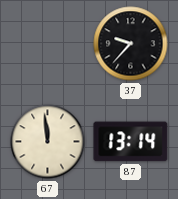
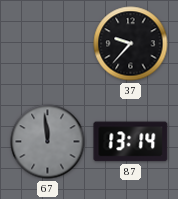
67 dial: cream -> grey (48, 142)
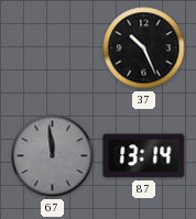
37: 9:37 -> 10:26 (144, 48)
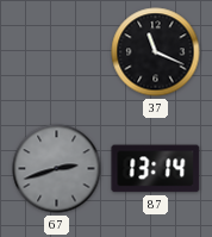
37: 10:26 -> 11:19 (156, 52)
67: 11:59 -> 2:42 (57, 169)
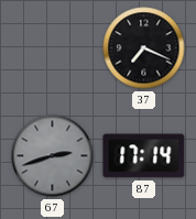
37: 11:19 -> 7:19 (144, 48)
87: 13:14 -> 17:14 (144, 156)
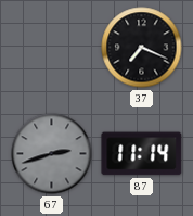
87: 17:14 -> 11:14 (142, 154)
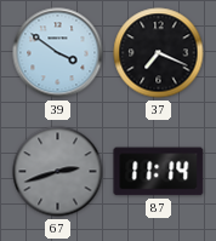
39: none -> 3:51 (58, 53)
